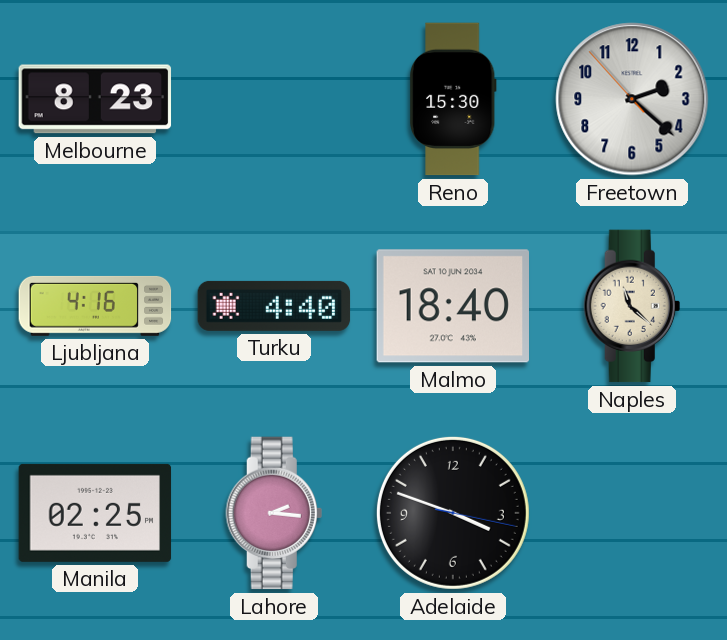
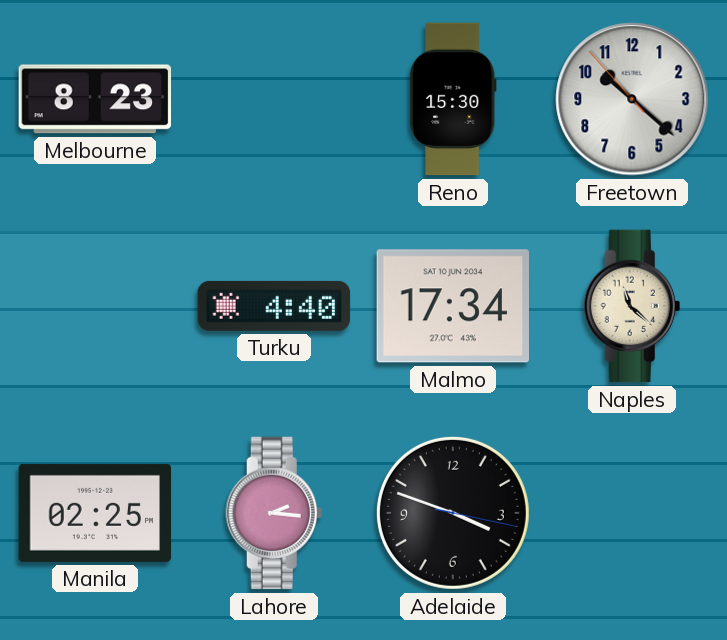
Freetown: 2:21 -> 10:21 (632, 99)
Ljubljana: 4:16 -> none (95, 306)
Malmo: 18:40 -> 17:34 (452, 306)
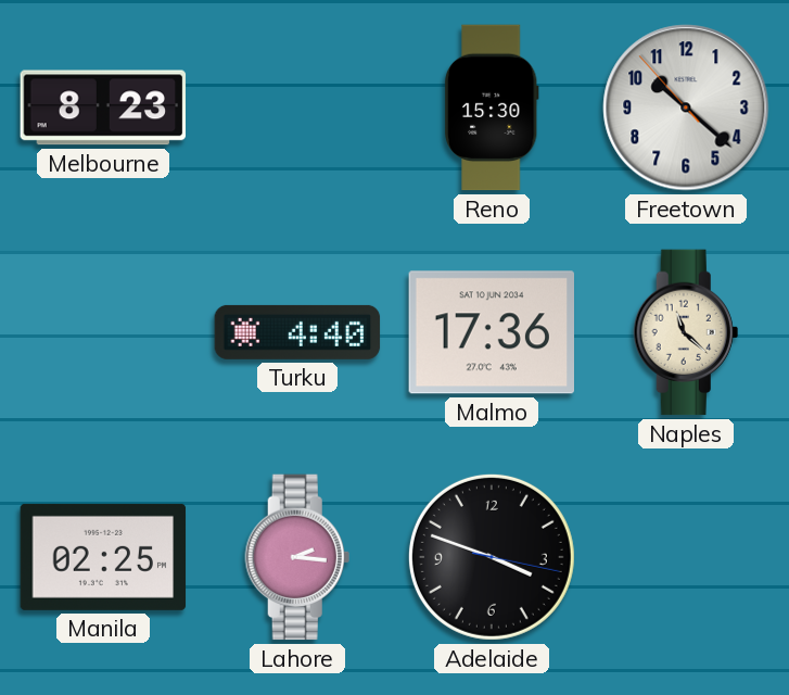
Malmo: 17:34 -> 17:36 (491, 332)
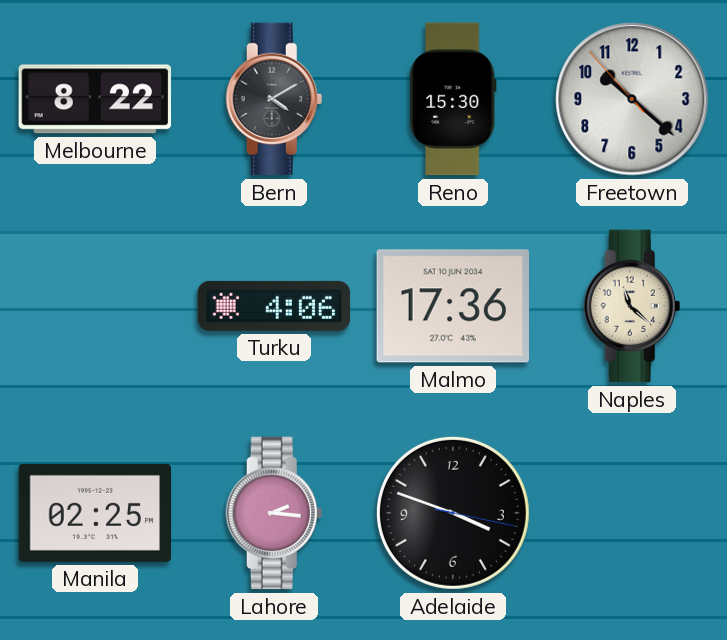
Melbourne: 8:23 -> 8:22 (95, 99)
Bern: none -> 4:10 (274, 99)
Turku: 4:40 -> 4:06 (274, 306)
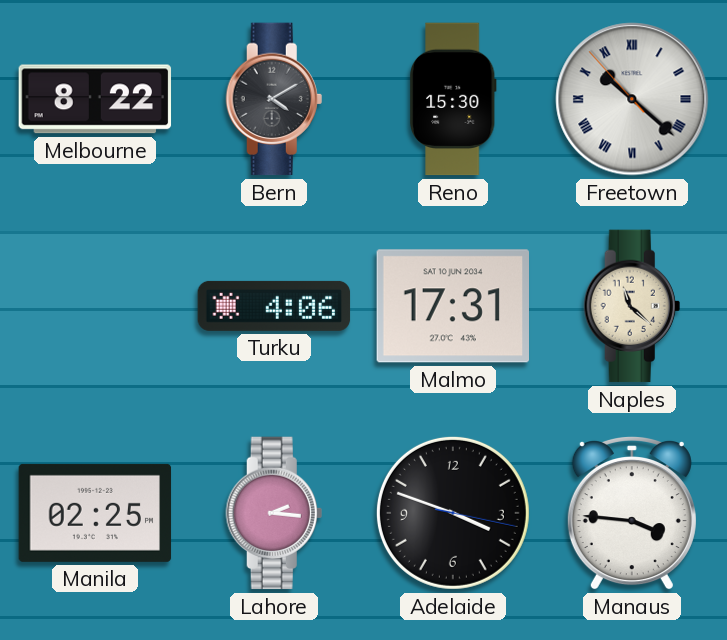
Freetown numerals: Arabic -> Roman (632, 99)
Malmo: 17:36 -> 17:31 (452, 306)
Manaus: none -> 3:46 (632, 513)
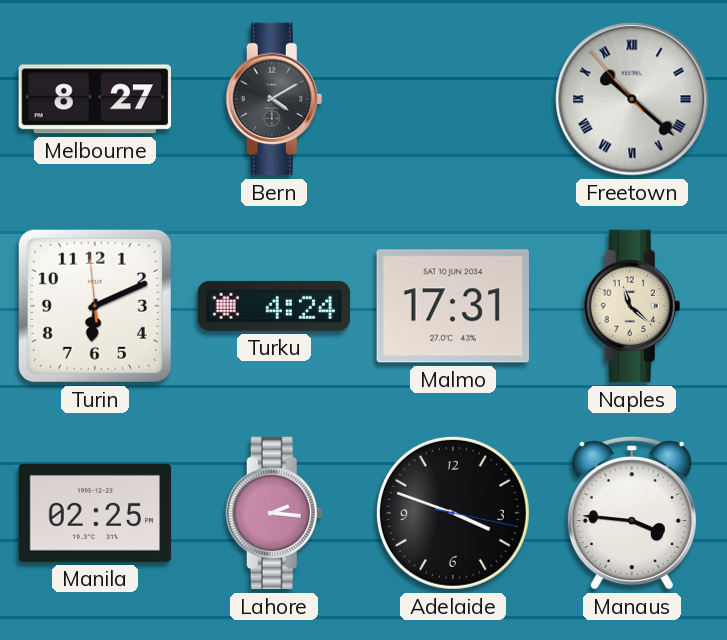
Melbourne: 8:22 -> 8:27 (95, 99)
Reno: 15:30 -> none (453, 99)
Turin: none -> 6:10 (95, 306)
Turku: 4:06 -> 4:24 (274, 306)
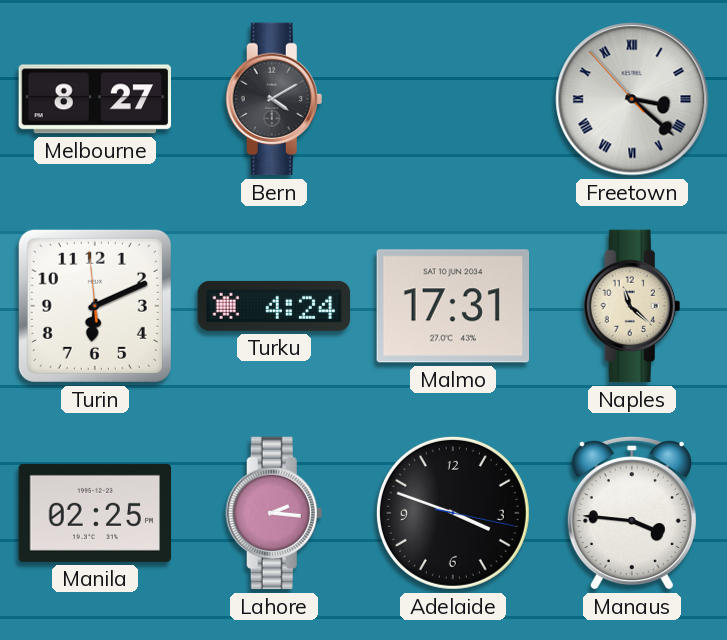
Freetown: 10:21 -> 3:21 (632, 99)
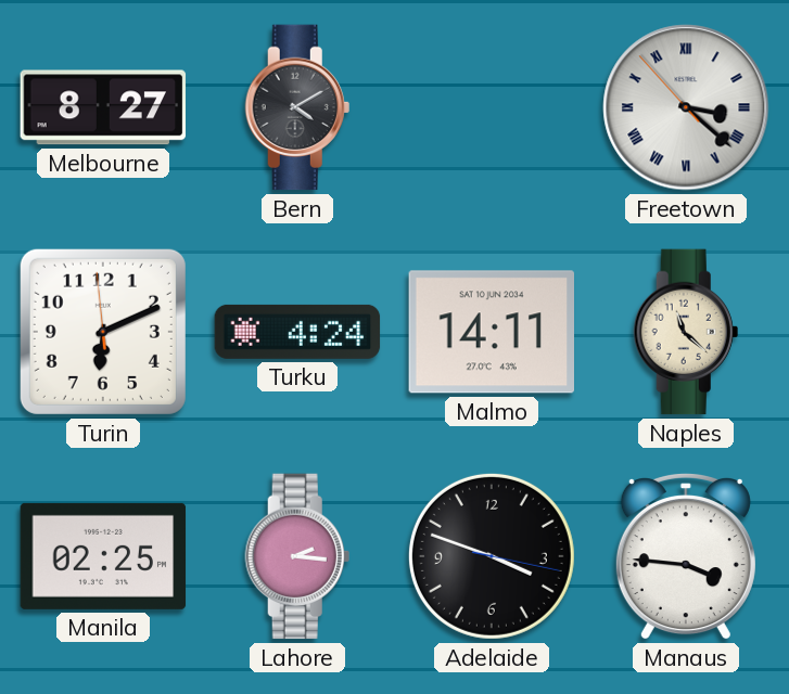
Malmo: 17:31 -> 14:11 (491, 332)
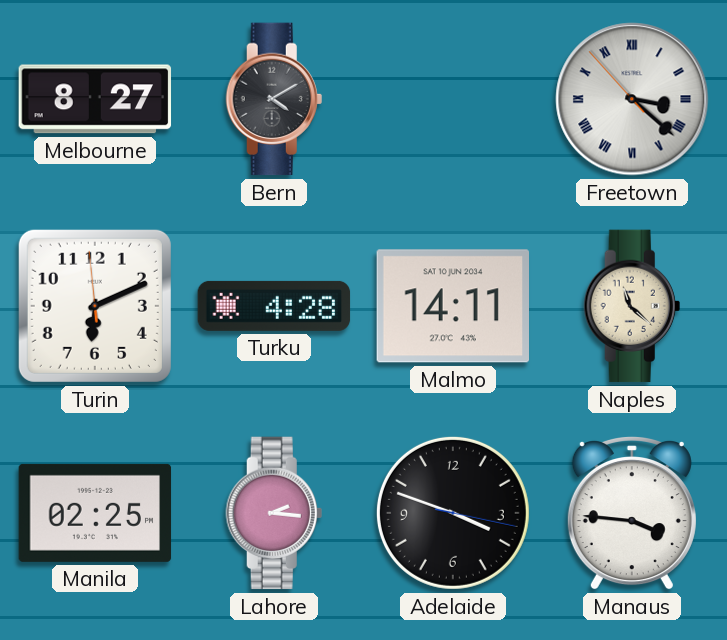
Turku: 4:24 -> 4:28 (274, 306)
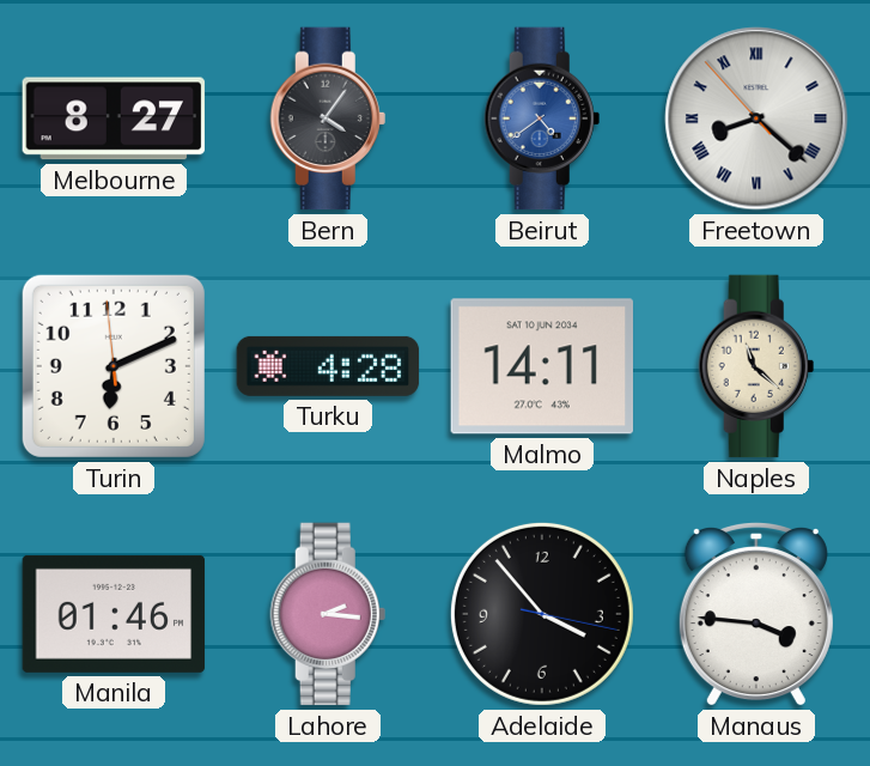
Bern: 4:10 -> 4:06 (328, 118)
Beirut: none -> 4:39 (542, 118)
Freetown: 3:21 -> 8:21 (756, 118)
Manila: 02:25 -> 01:46 (114, 614)
Adelaide: 3:48 -> 3:53 (542, 614)
